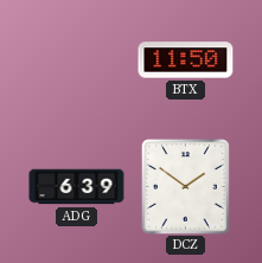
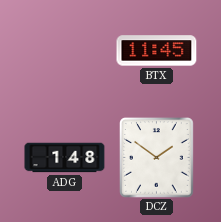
BTX: 11:50 -> 11:45 (157, 51)
ADG: 6:39 -> 1:48 (65, 158)
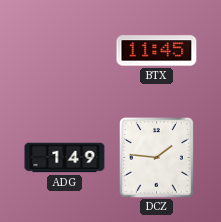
ADG: 1:48 -> 1:49 (65, 158)
DCZ: 1:51 -> 1:46 (157, 158)
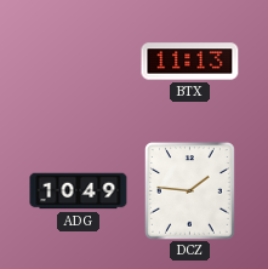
BTX: 11:45 -> 11:13 (190, 62)
ADG: 1:49 -> 10:49 (79, 191)
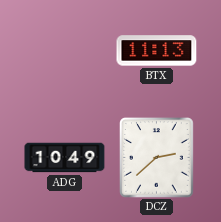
DCZ: 1:46 -> 2:38 (157, 158)
